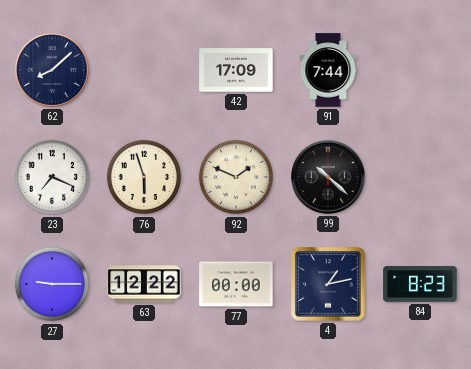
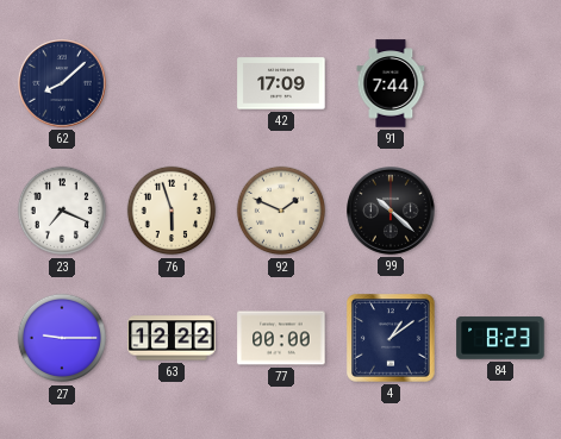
4: 1:13 -> 1:09 (392, 339)
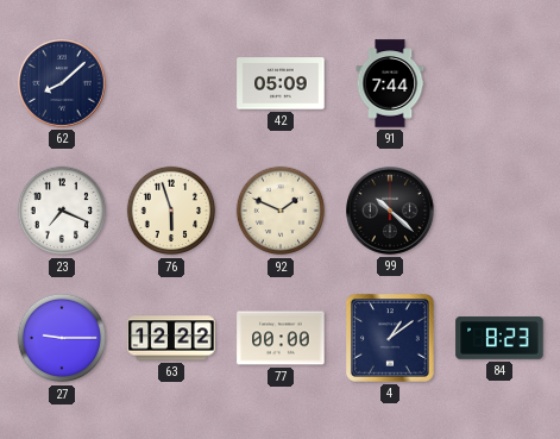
42: 17:09 -> 05:09 (281, 83)
